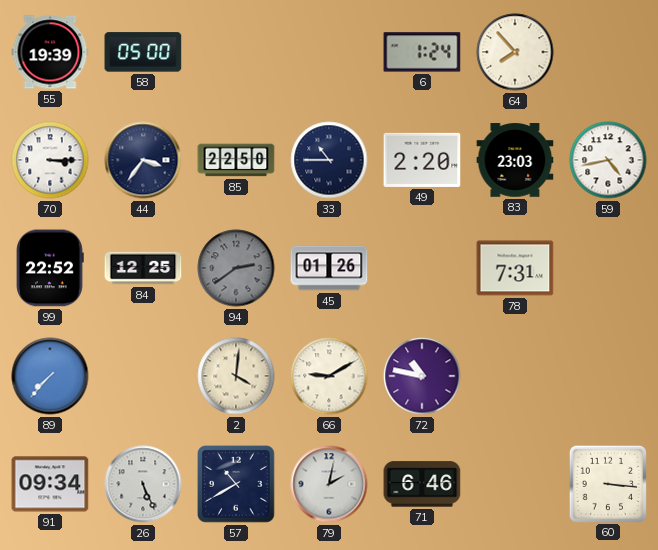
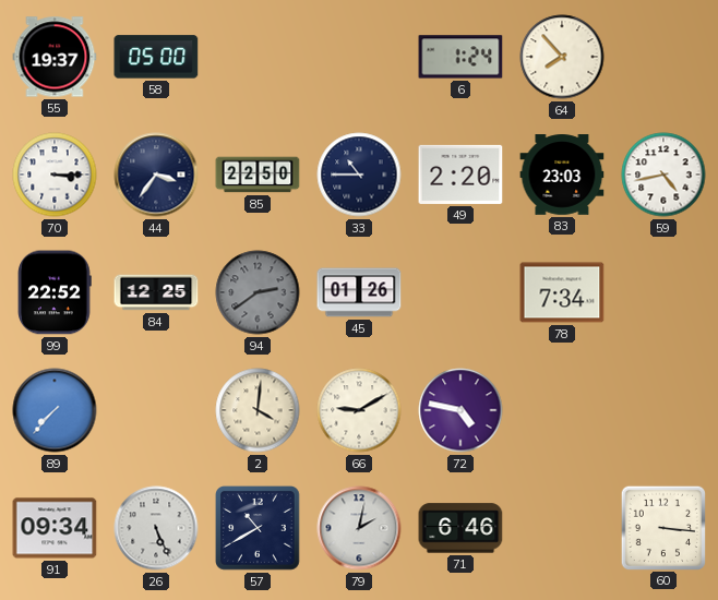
55: 19:39 -> 19:37 (55, 57)
78: 7:31 -> 7:34 (562, 292)
72: 10:47 -> 4:47 (460, 410)
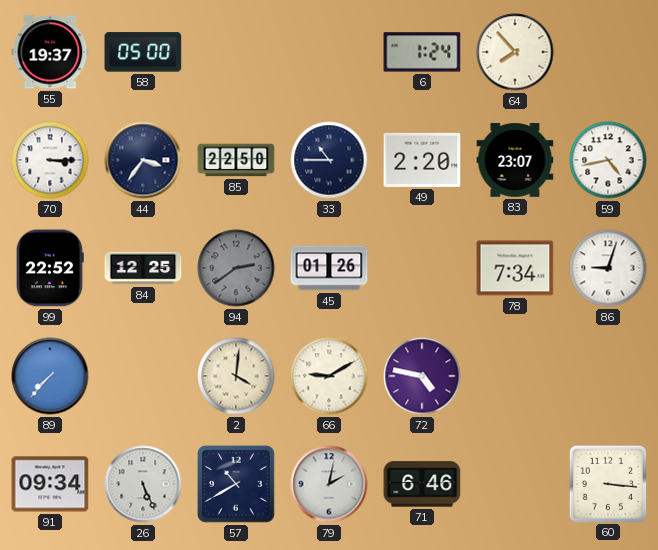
83: 23:03 -> 23:07 (515, 160)
86: none -> 9:03 (608, 268)
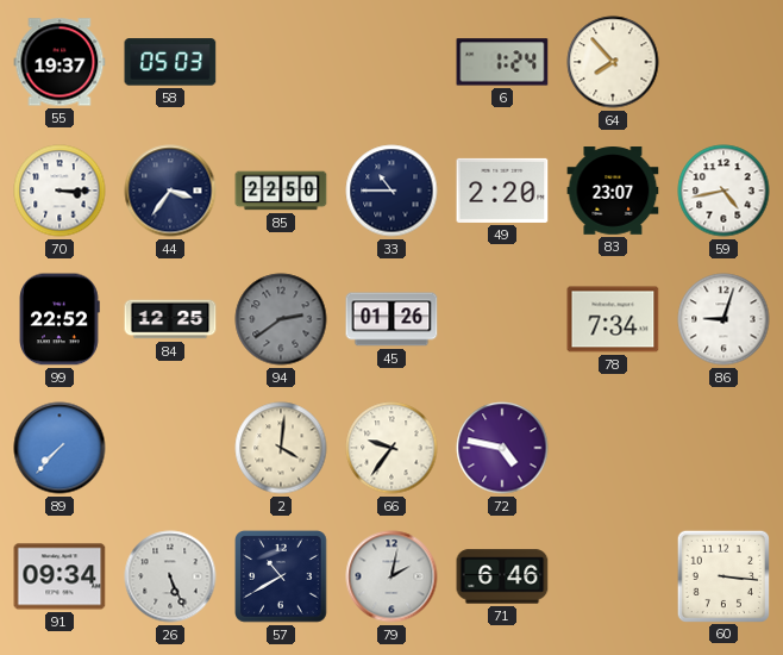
58: 05:00 -> 05:03 (170, 62)
66: 9:10 -> 9:36 (391, 448)
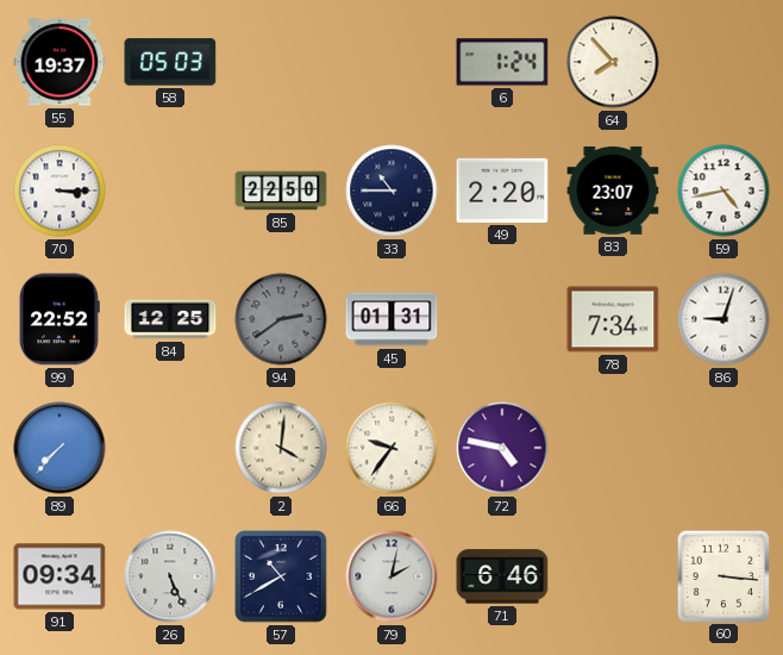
44: 3:36 -> none (170, 191)
45: 01:26 -> 01:31 (391, 319)
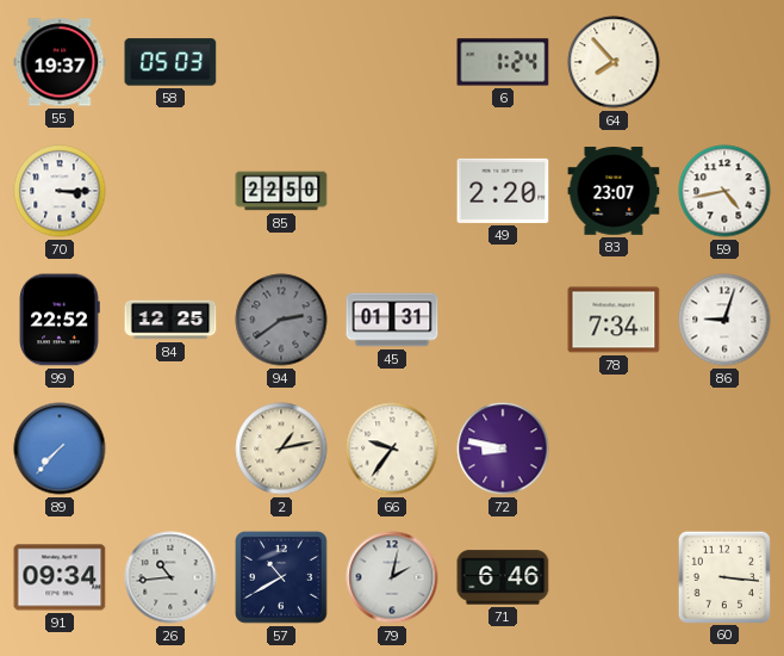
33: 10:45 -> none (391, 191)
2: 4:01 -> 1:13 (281, 448)
72: 4:47 -> 8:47 (503, 448)
26: 5:26 -> 10:44 (170, 577)
